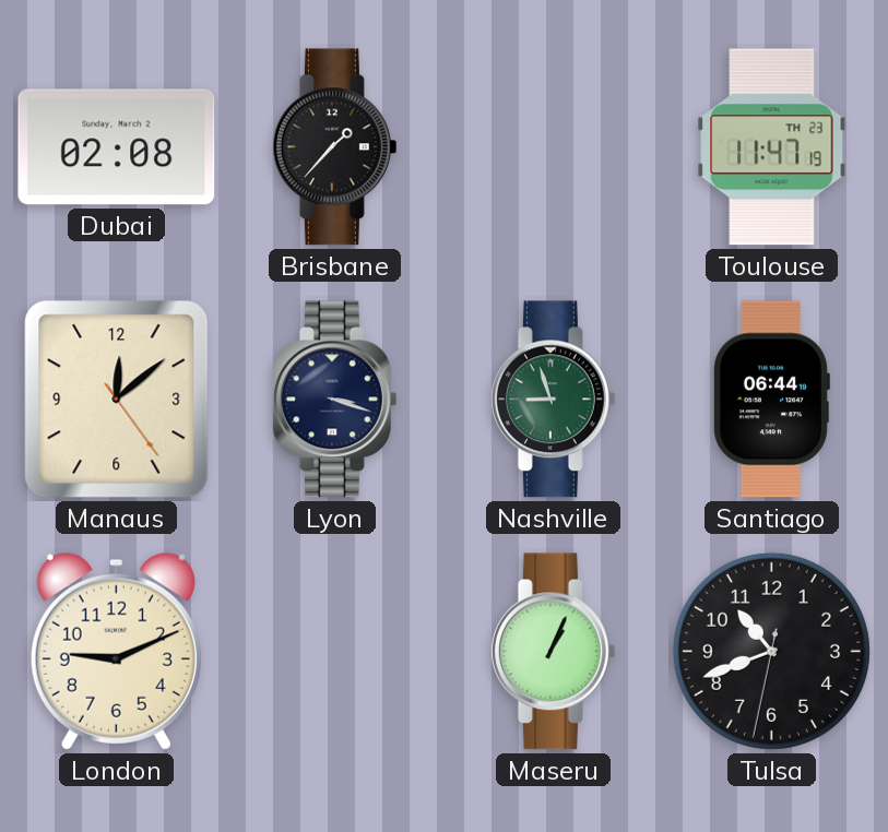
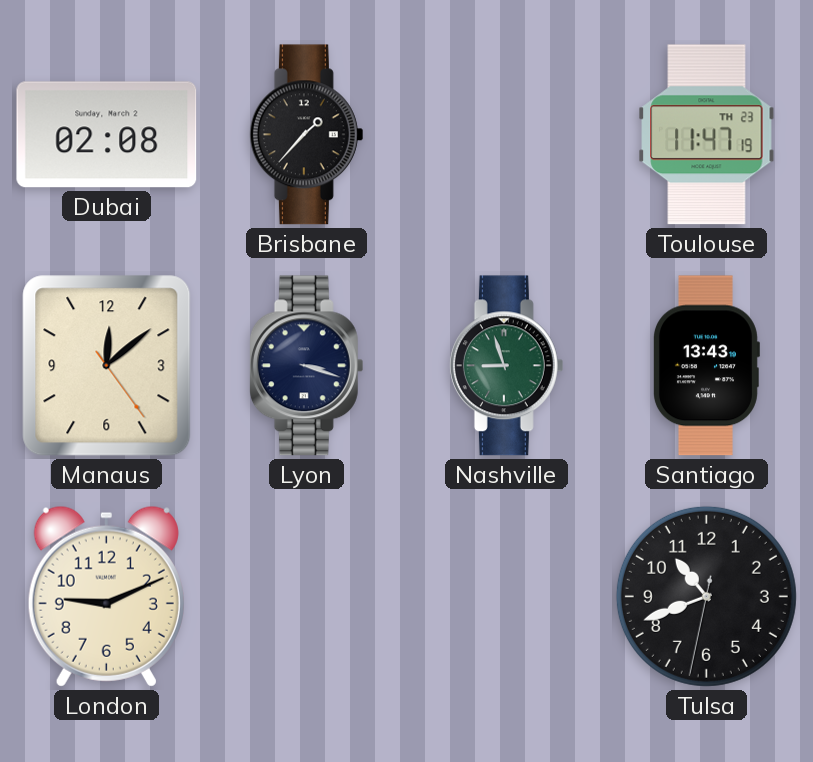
Santiago: 06:44 -> 13:43 (706, 366)
Maseru: 1:04 -> none (553, 652)
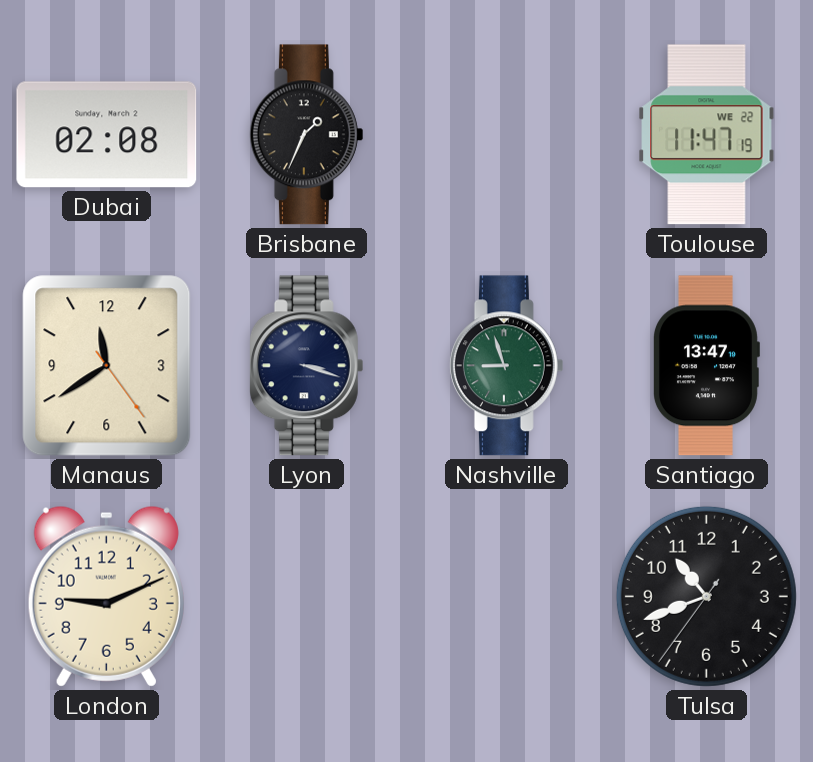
Brisbane: 1:37 -> 1:34 (306, 135)
Toulouse date: TH 23 -> WE 22 (707, 135)
Manaus: 12:08 -> 11:39 (107, 366)
Santiago: 13:43 -> 13:47 (706, 366)
Tulsa: 10:41:32 -> 10:41:36 (706, 596)
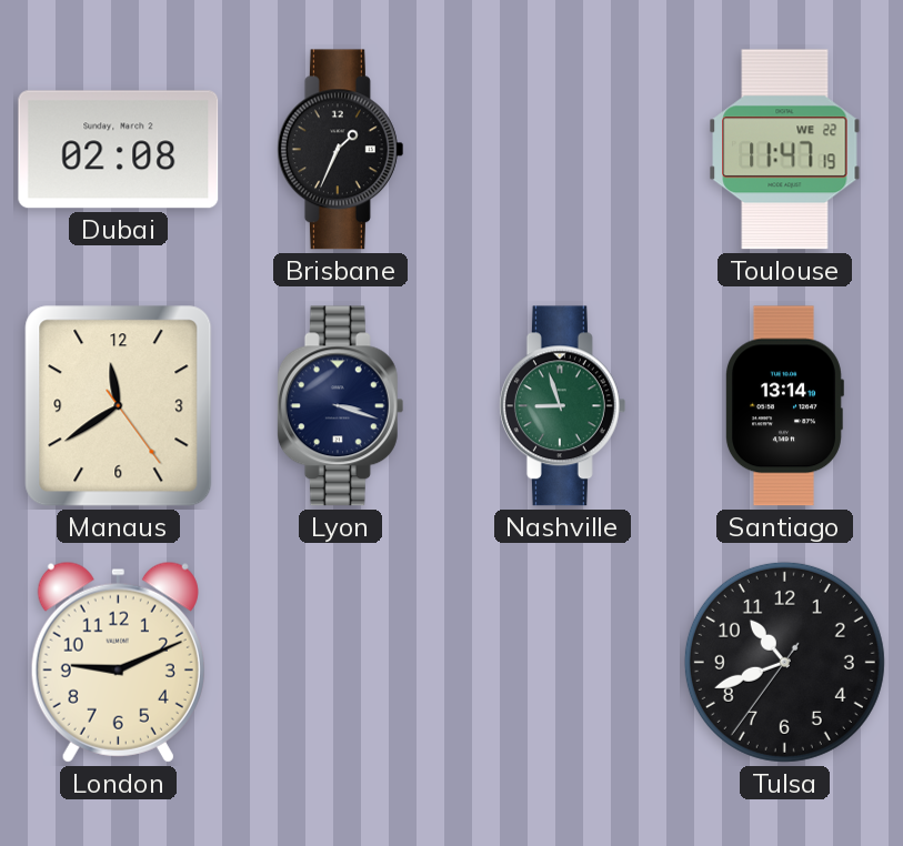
Santiago: 13:47 -> 13:14 (784, 406)
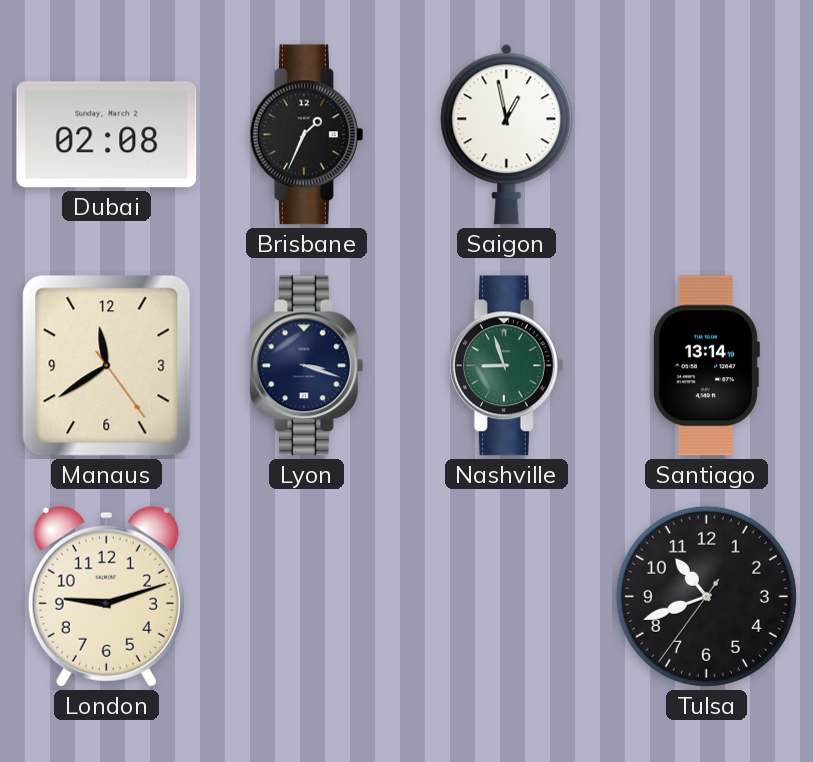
Saigon: none -> 12:58 (507, 135)
Toulouse: 11:47 -> none (785, 150)
London: 9:11 -> 9:12 (106, 596)
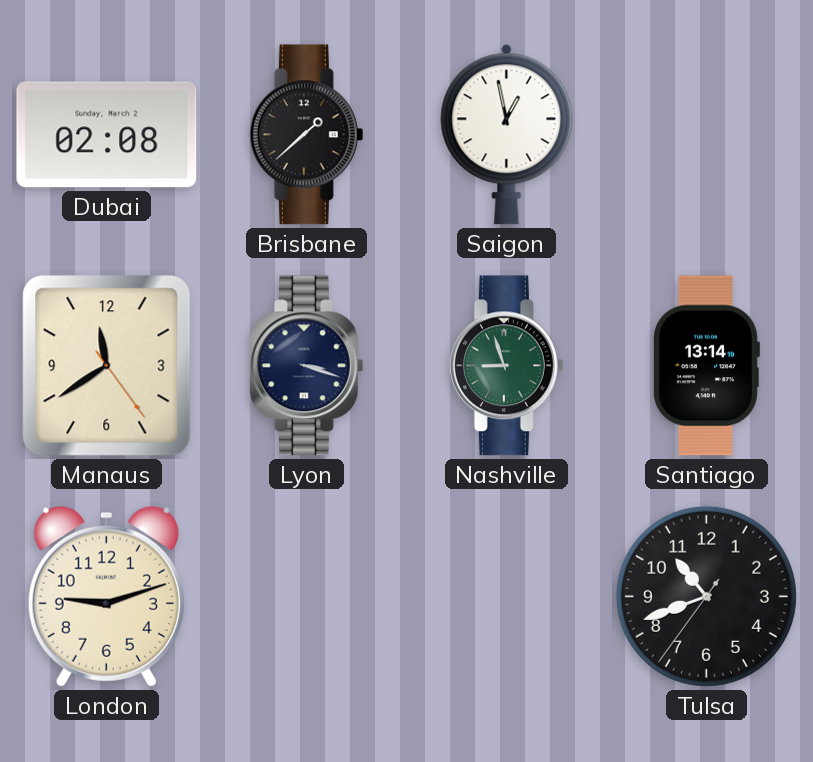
Brisbane: 1:34 -> 1:38 (306, 135)
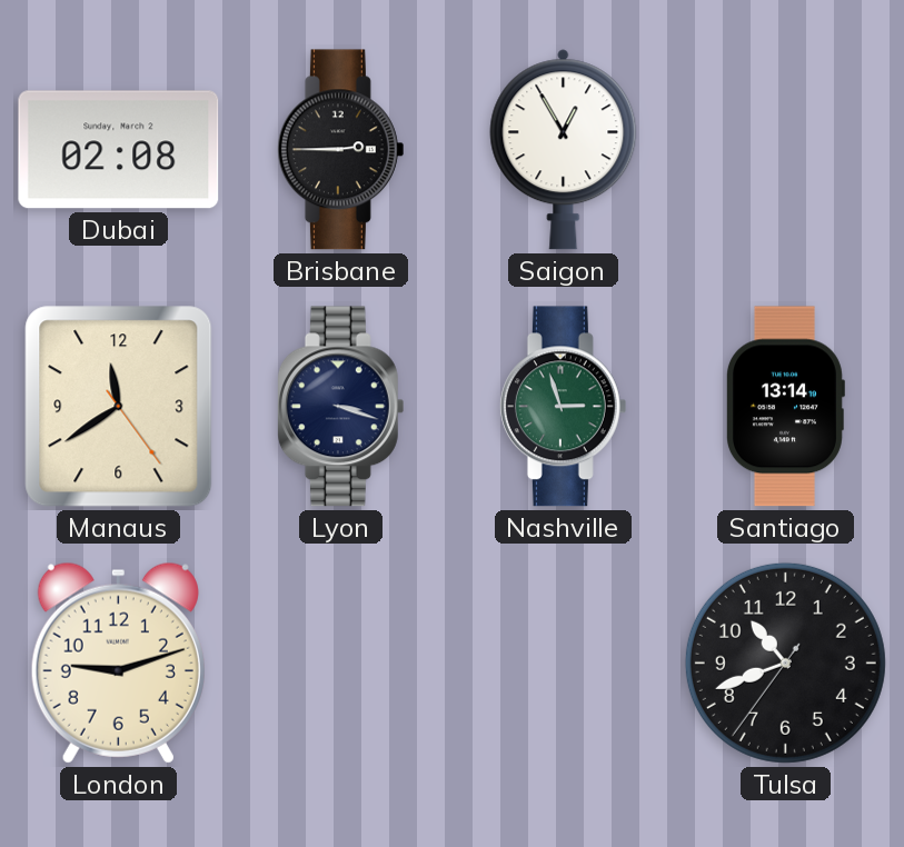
Brisbane: 1:38 -> 2:45 (340, 150)
Saigon: 12:58 -> 12:55 (564, 150)
Nashville: 8:57 -> 2:57 (563, 407)
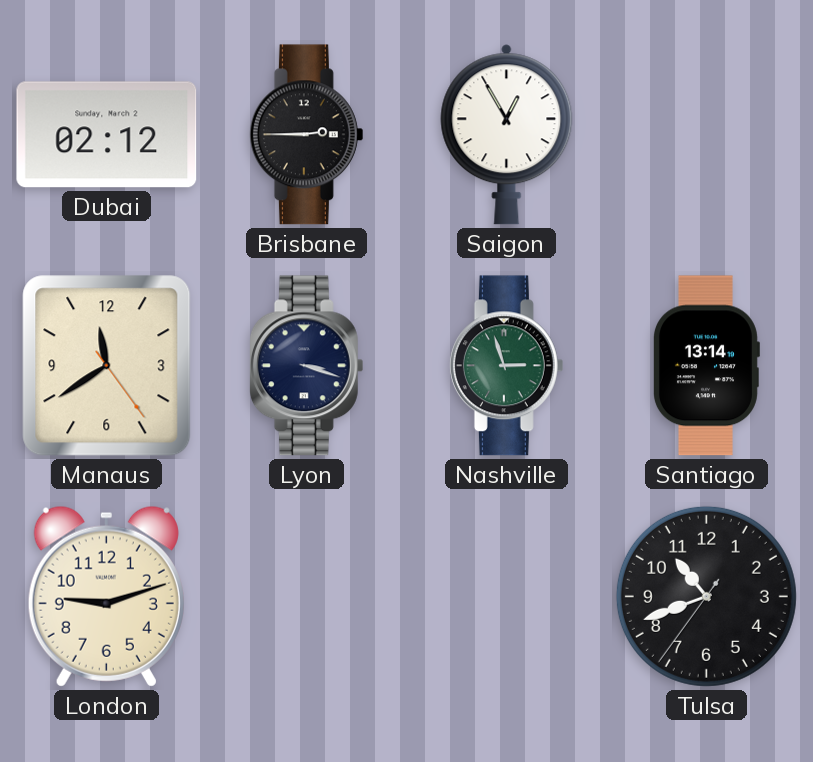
Dubai: 02:08 -> 02:12 (107, 135)
